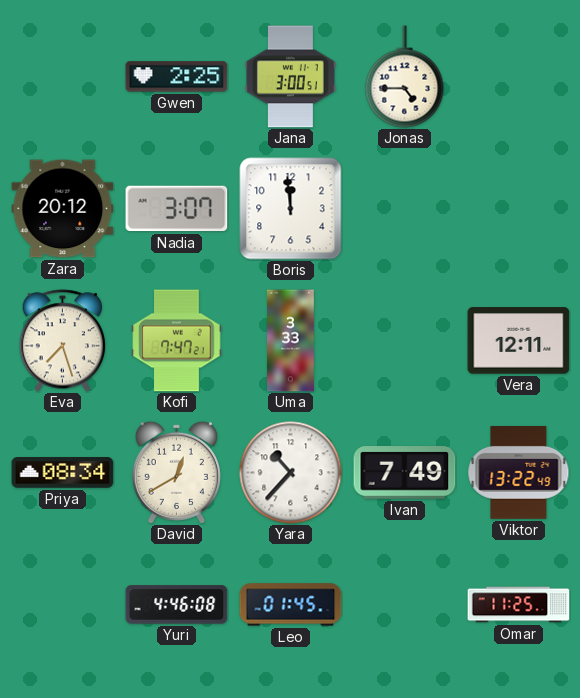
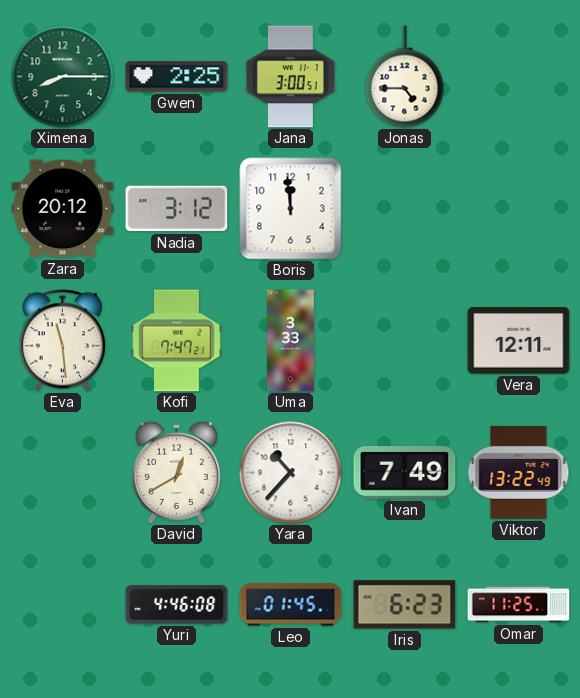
Ximena: none -> 8:15 (63, 77)
Nadia: 3:07 -> 3:12 (177, 209)
Eva: 7:27 -> 11:29 (63, 341)
Priya: 08:34 -> none (63, 473)
Iris: none -> 6:23 (405, 605)
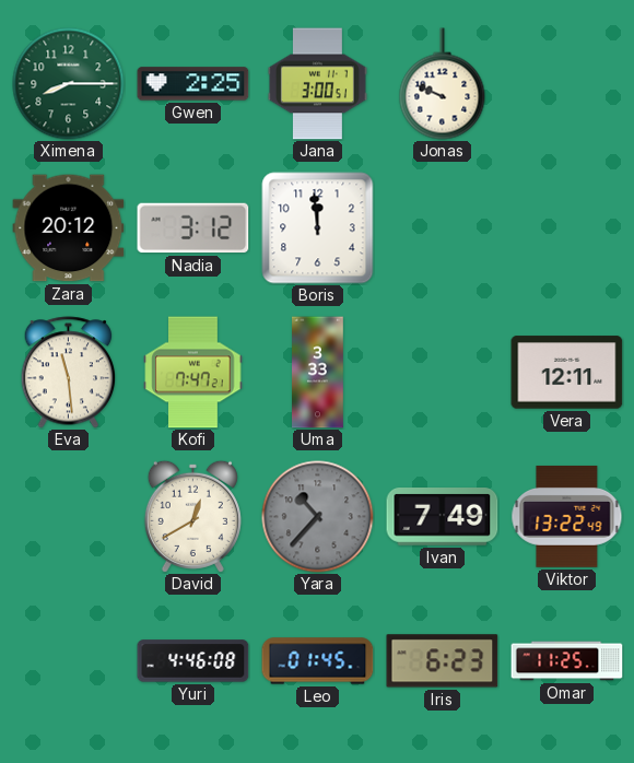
Jonas: 4:45 -> 9:49 (443, 84)
Yara dial: white -> grey (318, 517)
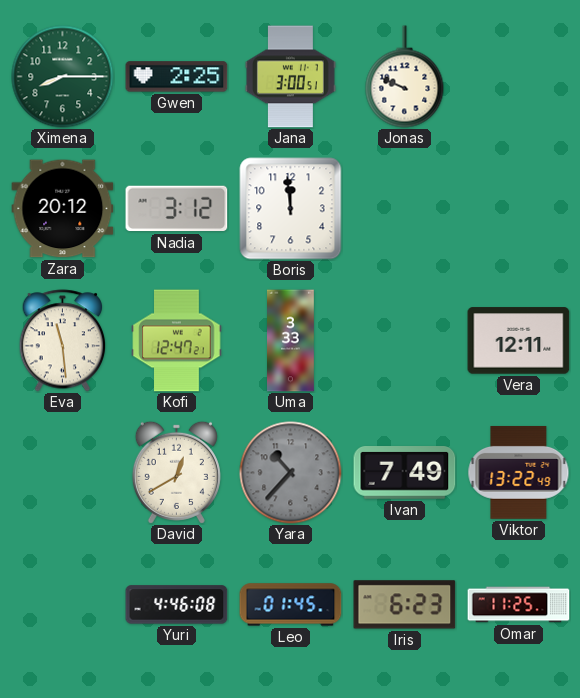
Kofi: 7:47 -> 12:47 (177, 341)
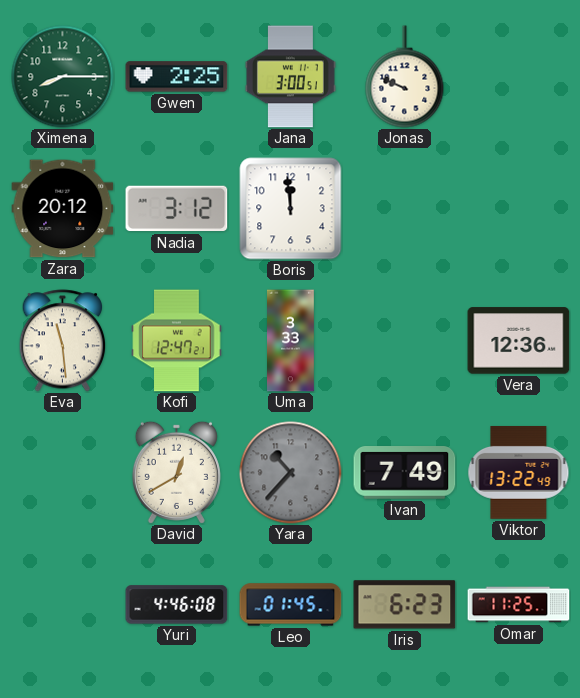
Vera: 12:11 -> 12:36 (519, 341)
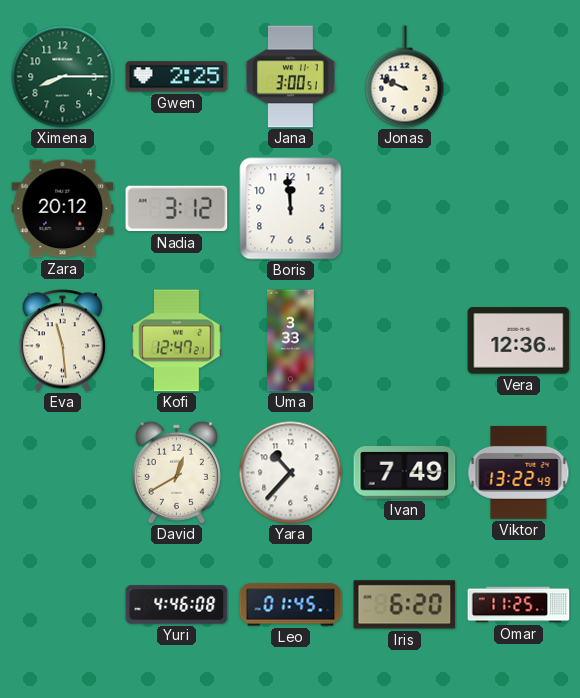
Yara dial: grey -> white (291, 473)
Iris: 6:23 -> 6:20 (405, 605)
